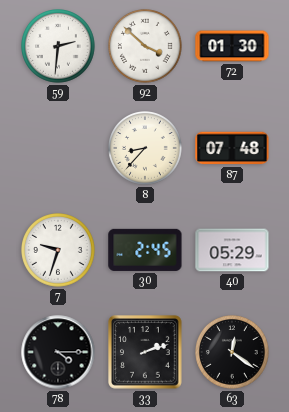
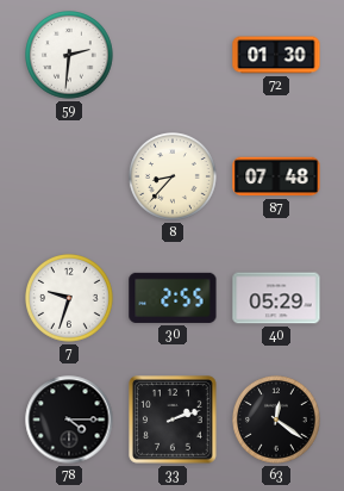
92: 3:52 -> none (146, 47)
30: 2:45 -> 2:55 (173, 298)
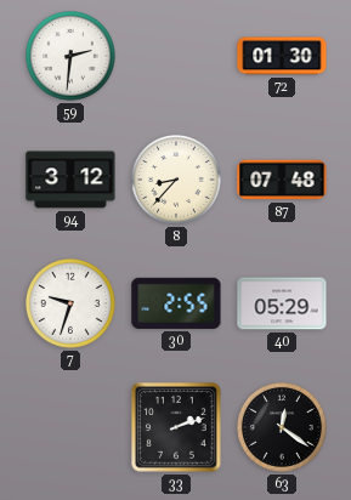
94: none -> 3:12 (70, 180)
78: 4:15 -> none (69, 419)
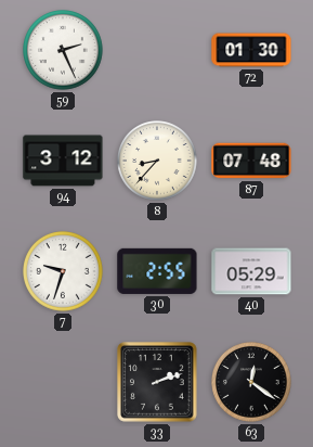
59: 2:31 -> 2:26 (64, 51)
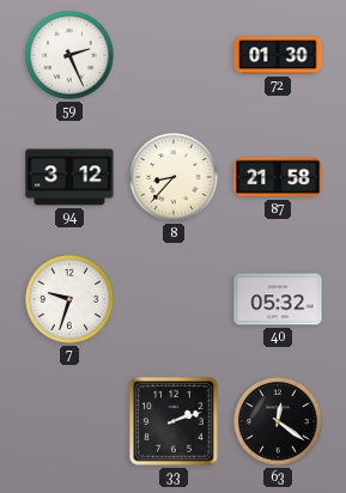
87: 07:48 -> 21:58 (278, 177)
30: 2:55 -> none (157, 271)
40: 05:29 -> 05:32 (278, 299)
